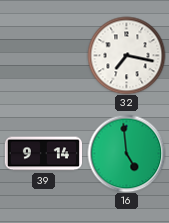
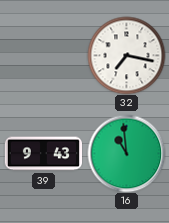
39: 9:14 -> 9:43 (43, 154)
16: 4:59 -> 10:59 (126, 153)
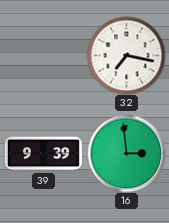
39: 9:43 -> 9:39 (43, 154)
16: 10:59 -> 2:59 (126, 153)
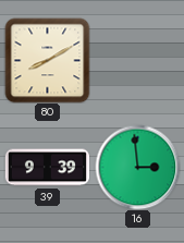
80: none -> 8:10 (47, 60)
32: 7:17 -> none (126, 55)
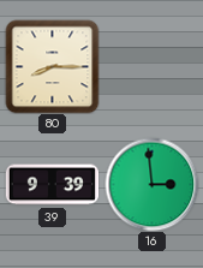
80: 8:10 -> 8:15 (52, 66)
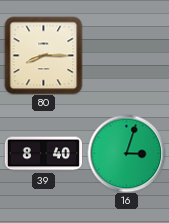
39: 9:39 -> 8:40 (43, 154)
16: 2:59 -> 3:03 (126, 153)
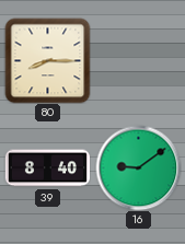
16: 3:03 -> 9:09 (138, 167)
